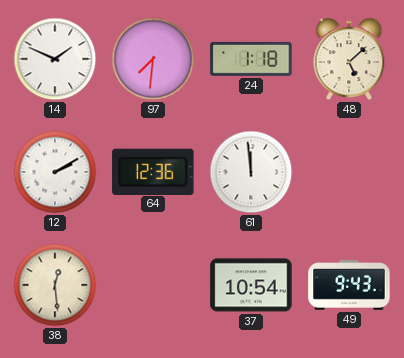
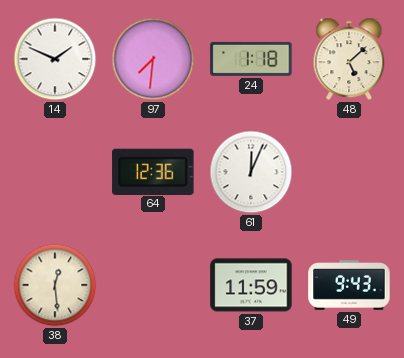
12: 2:10 -> none (55, 172)
61: 11:59 -> 12:04 (251, 172)
37: 10:54 -> 11:59 (251, 285)
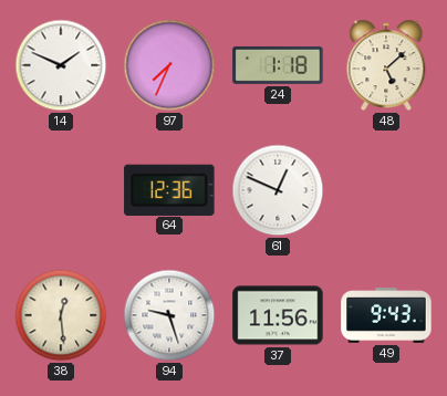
97: 7:31 -> 7:34 (169, 65)
61: 12:04 -> 12:49 (278, 190)
94: none -> 9:27 (169, 315)
37: 11:59 -> 11:56 (278, 315)
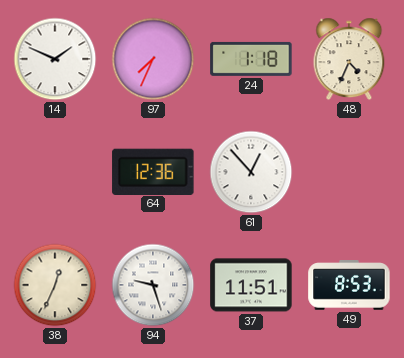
48: 5:08 -> 4:34 (349, 59)
61: 12:49 -> 12:53 (251, 172)
38: 12:29 -> 12:34 (55, 285)
37: 11:56 -> 11:51 (251, 285)
49: 9:43 -> 8:53 (349, 285)
